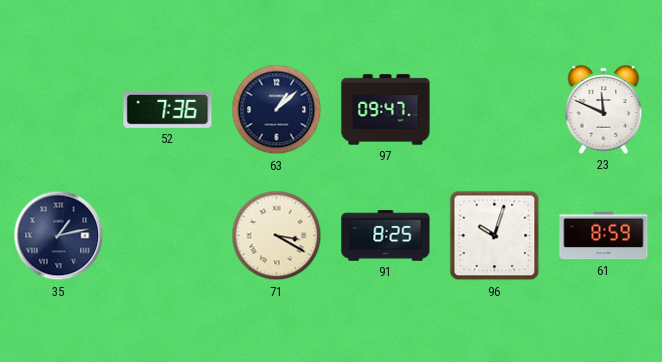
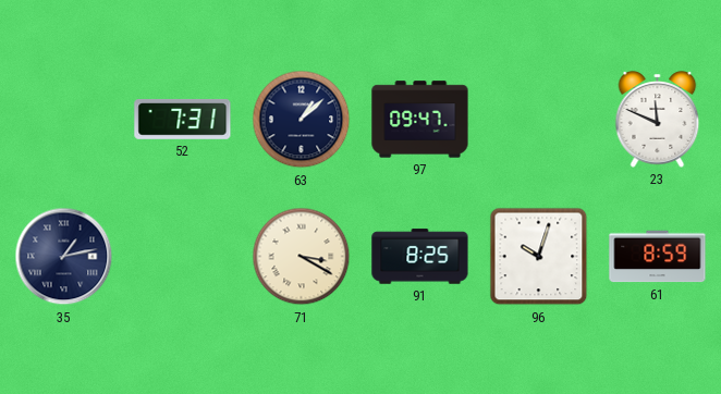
52: 7:36 -> 7:31 (183, 120)
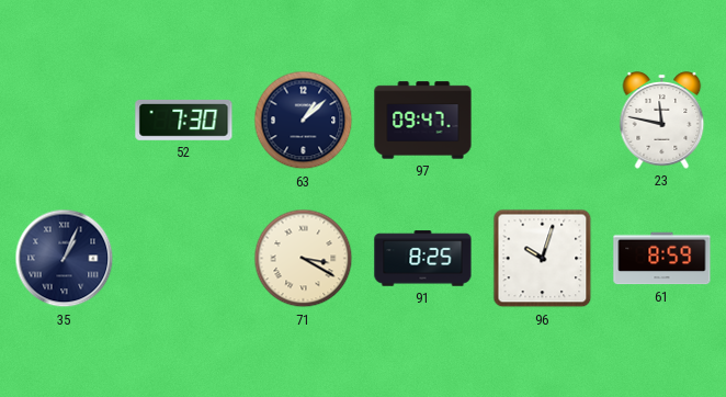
52: 7:31 -> 7:30 (184, 121)
23: 11:49 -> 11:47 (662, 121)
35: 1:13 -> 1:04 (65, 259)
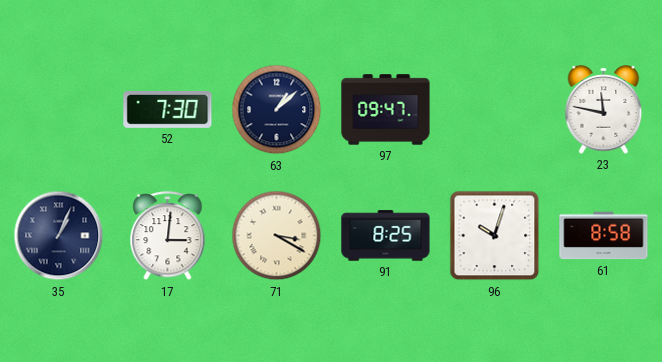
17: none -> 3:01 (168, 236)
61: 8:59 -> 8:58 (604, 236)
